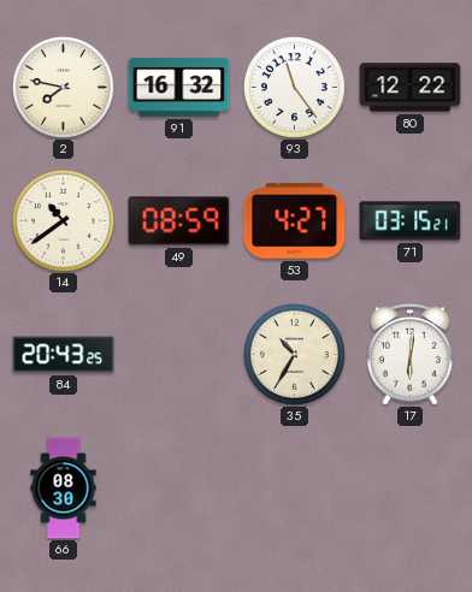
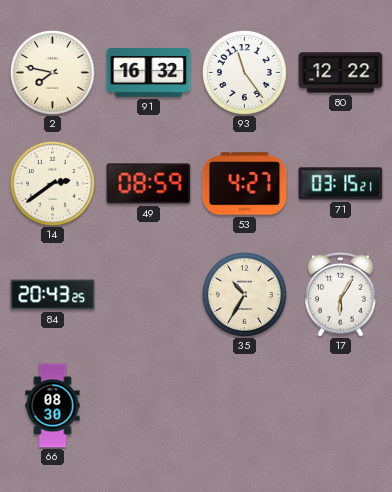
14: 10:39 -> 2:39 (52, 183)
17: 6:01 -> 6:05 (341, 295)
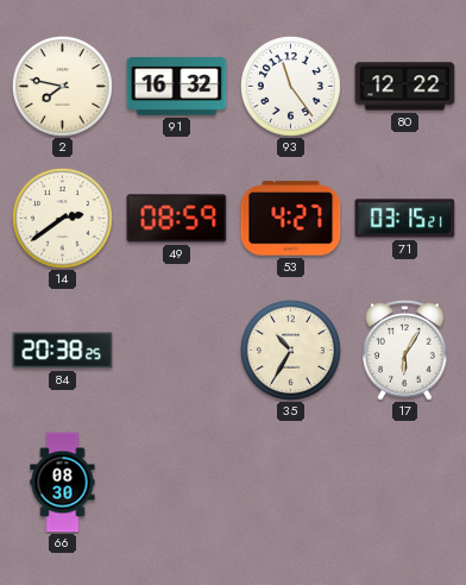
84: 20:43 -> 20:38 (63, 351)
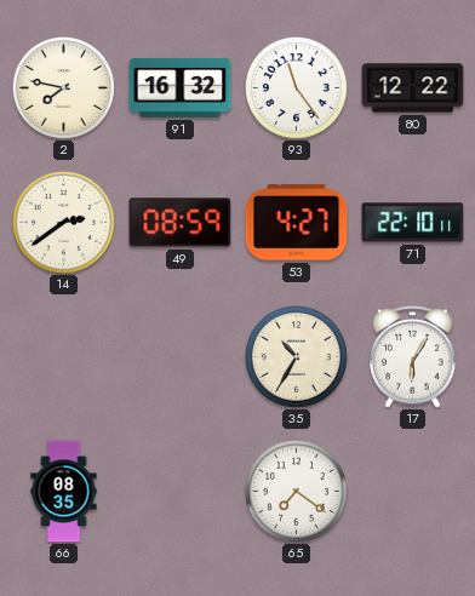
71: 03:15 -> 22:10 (413, 223)
84: 20:38 -> none (63, 351)
66: 08:30 -> 08:35 (64, 492)
65: none -> 7:21 (296, 491)
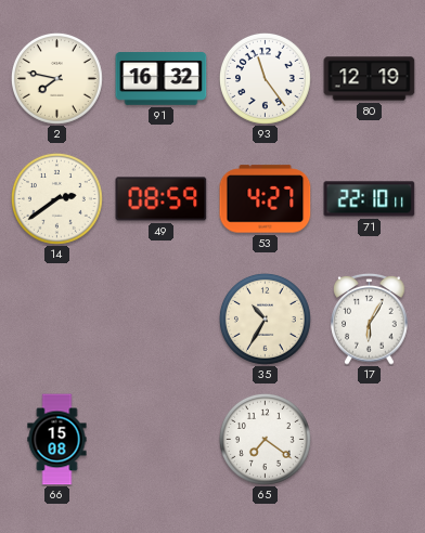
80: 12:22 -> 12:19 (370, 79)
66: 08:35 -> 15:08 (57, 440)
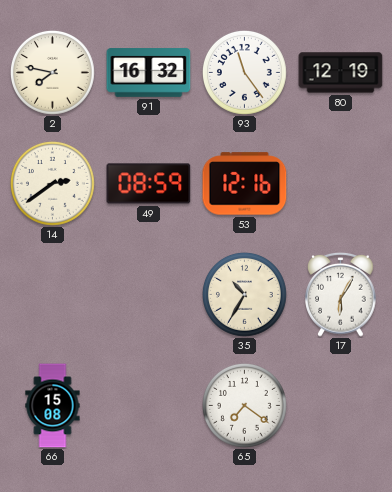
53: 4:27 -> 12:16 (245, 184)
71: 22:10 -> none (370, 199)
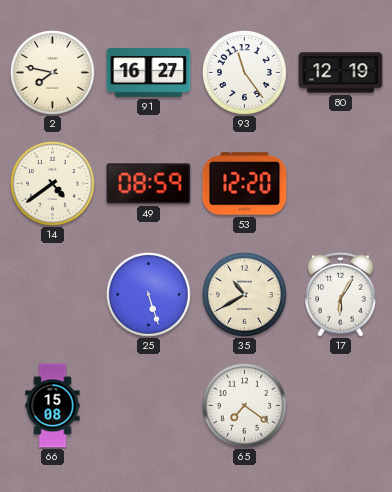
91: 16:32 -> 16:27 (149, 73)
14: 2:39 -> 4:39 (52, 183)
53: 12:16 -> 12:20 (245, 184)
25: none -> 5:27 (148, 294)
35: 10:35 -> 10:40 (244, 294)
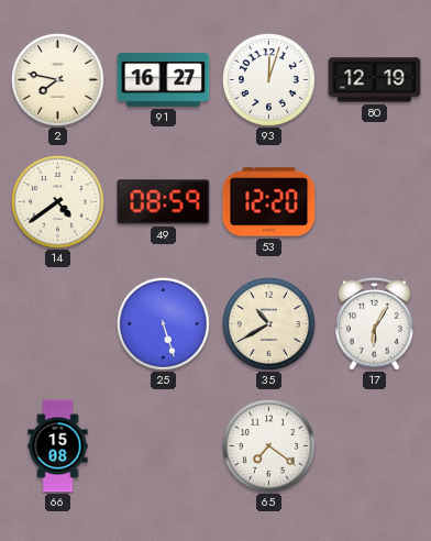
93: 11:24 -> 12:03 (268, 79)
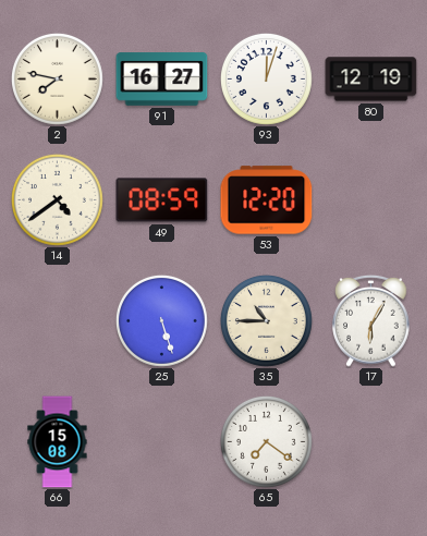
35: 10:40 -> 10:45 (266, 320)
